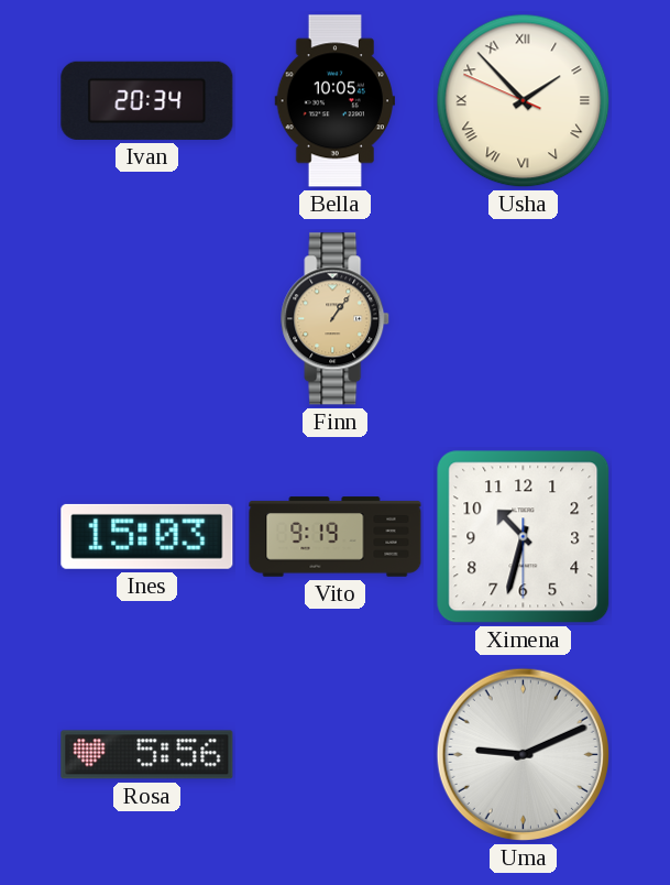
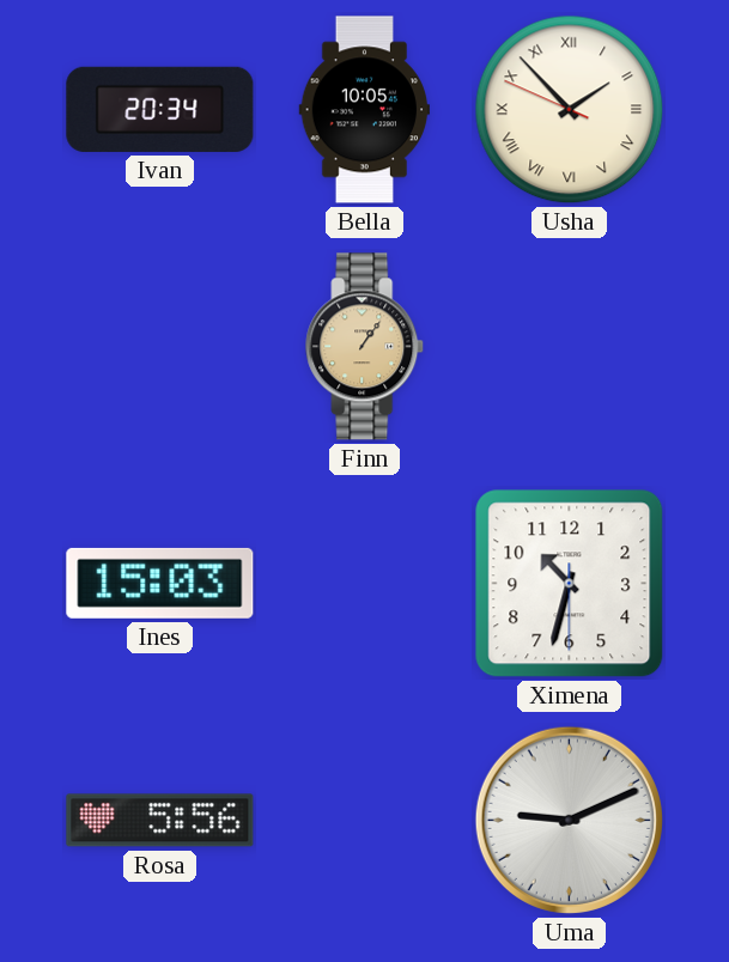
Vito: 9:19 -> none (336, 537)
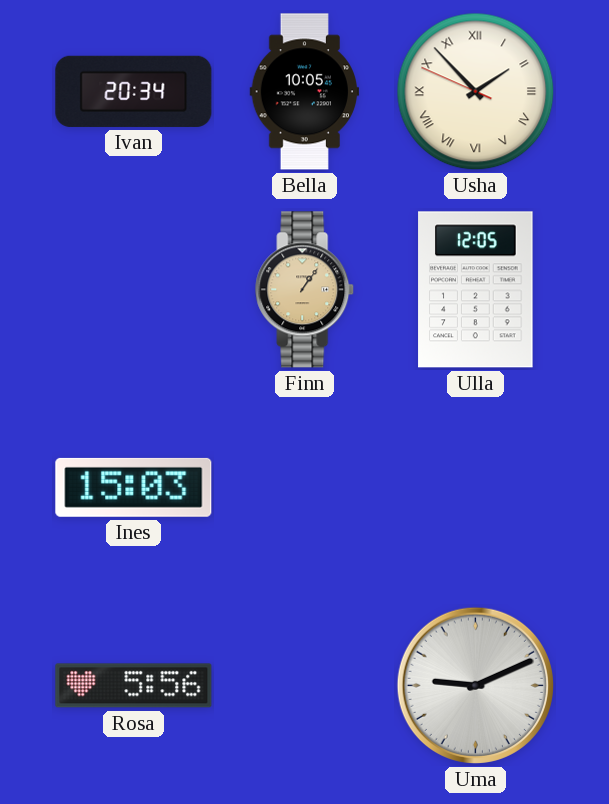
Ulla: none -> 12:05 (476, 290)
Ximena: 10:32 -> none (570, 584)
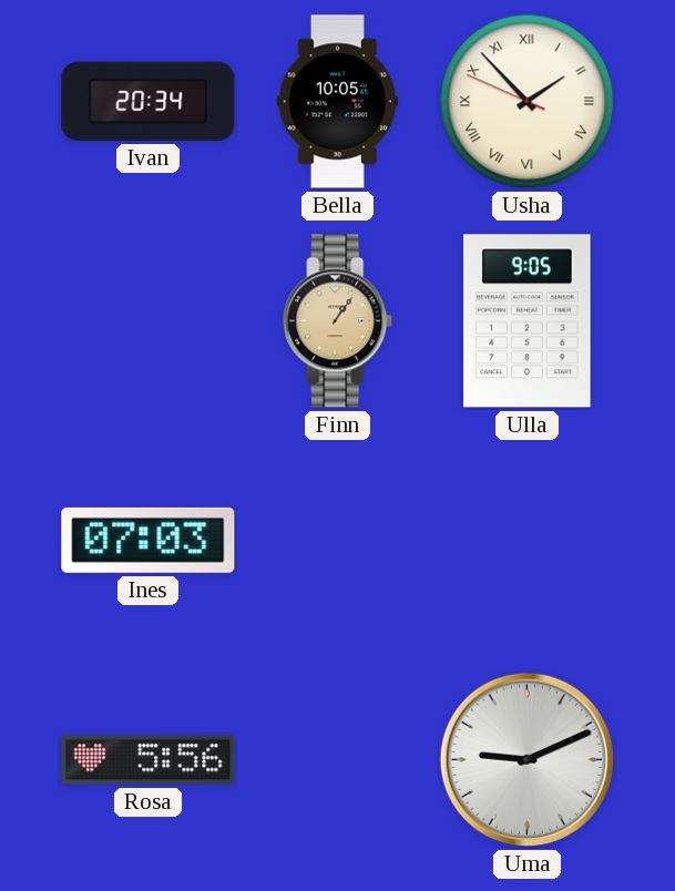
Ulla: 12:05 -> 9:05 (528, 321)
Ines: 15:03 -> 07:03 (149, 540)
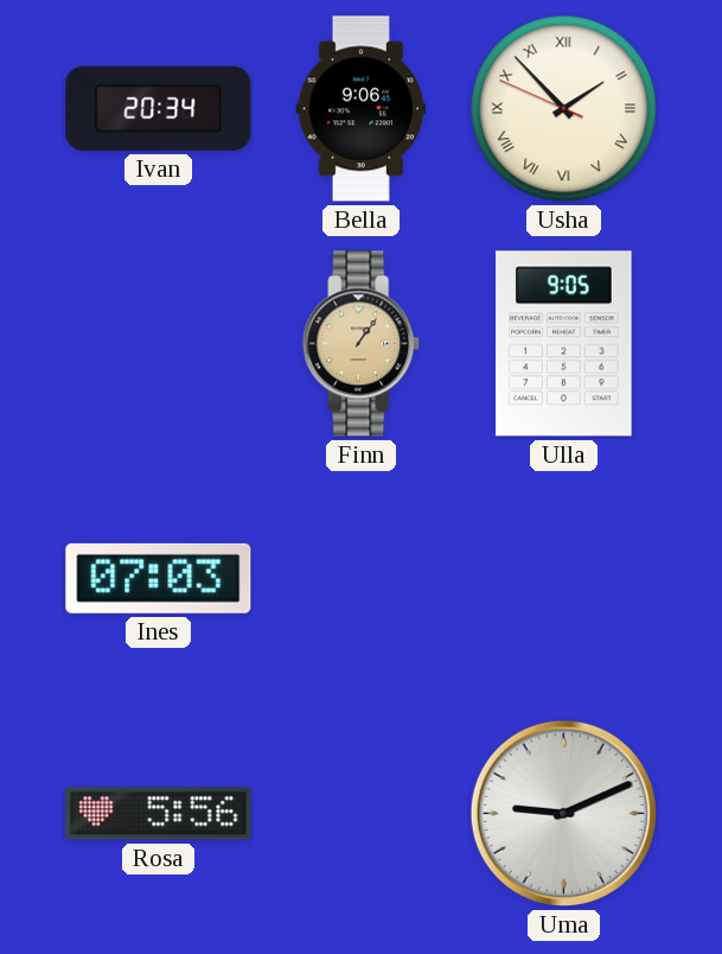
Bella: 10:05 -> 9:06 (362, 109)
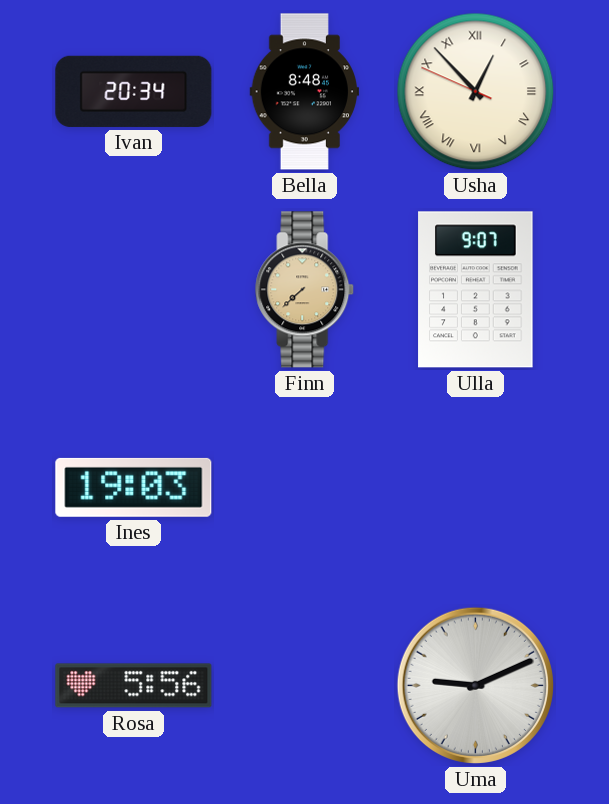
Bella: 9:06 -> 8:48 (305, 92)
Usha: 1:52 -> 12:52 (476, 92)
Finn: 1:06 -> 7:38 (305, 290)
Ulla: 9:05 -> 9:07 (476, 290)
Ines: 07:03 -> 19:03 (134, 487)
